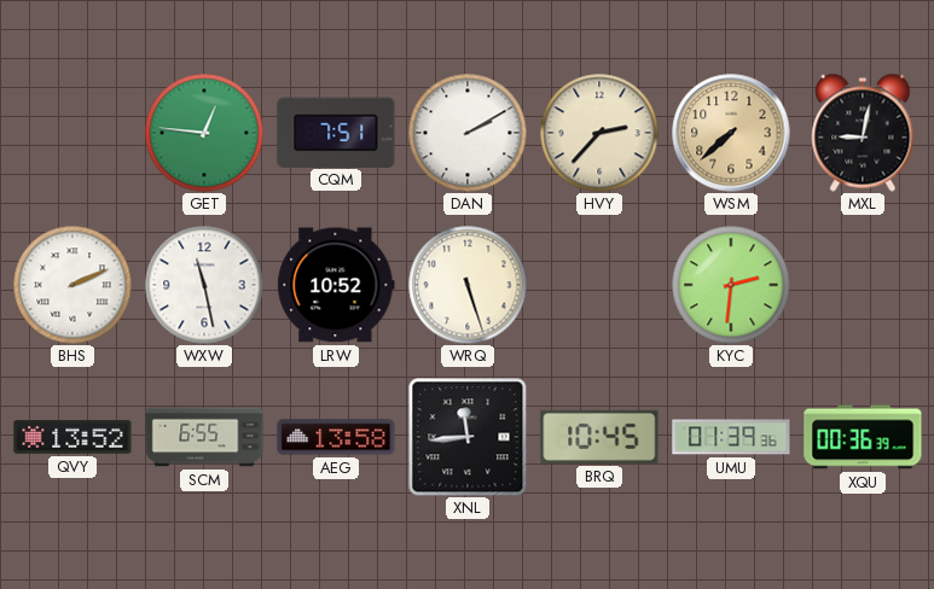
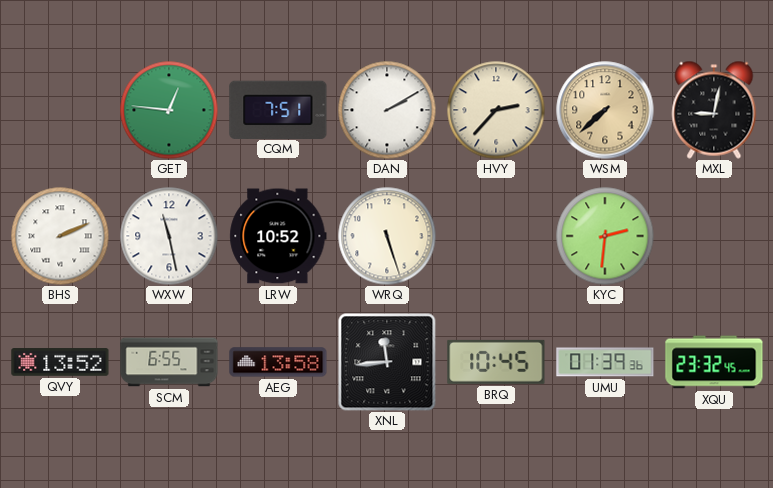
XQU: 00:36 -> 23:32 (714, 362)
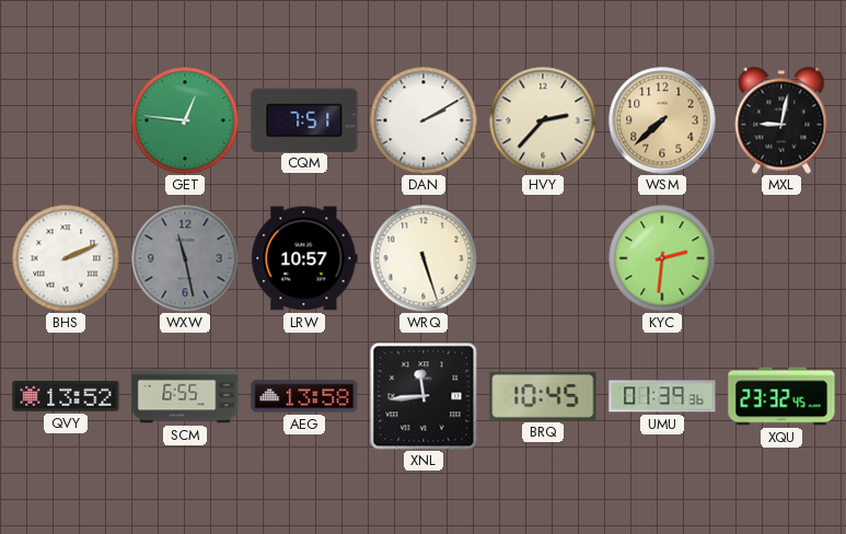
WXW dial: white -> grey (185, 258)
LRW: 10:52 -> 10:57 (304, 258)
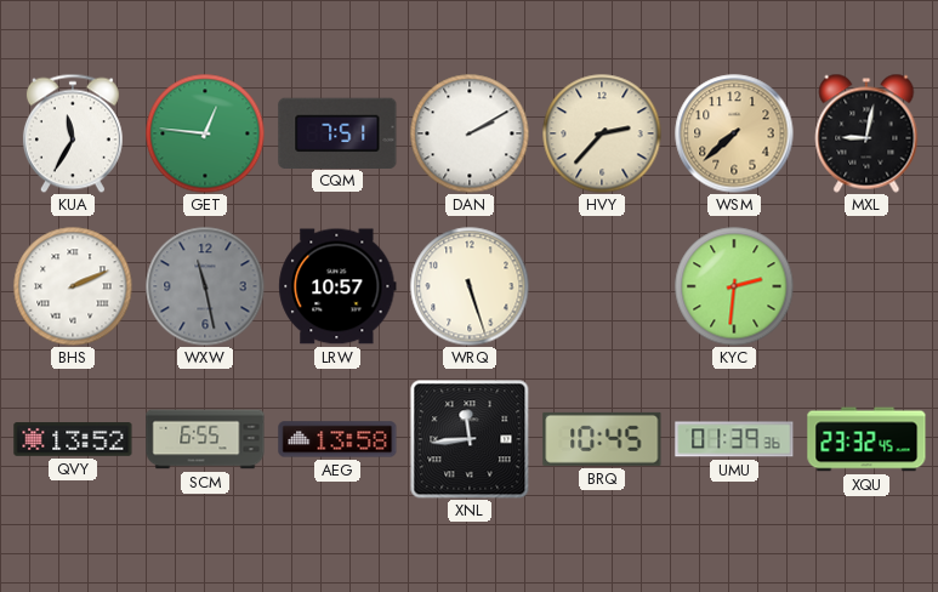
KUA: none -> 11:35 (73, 133)
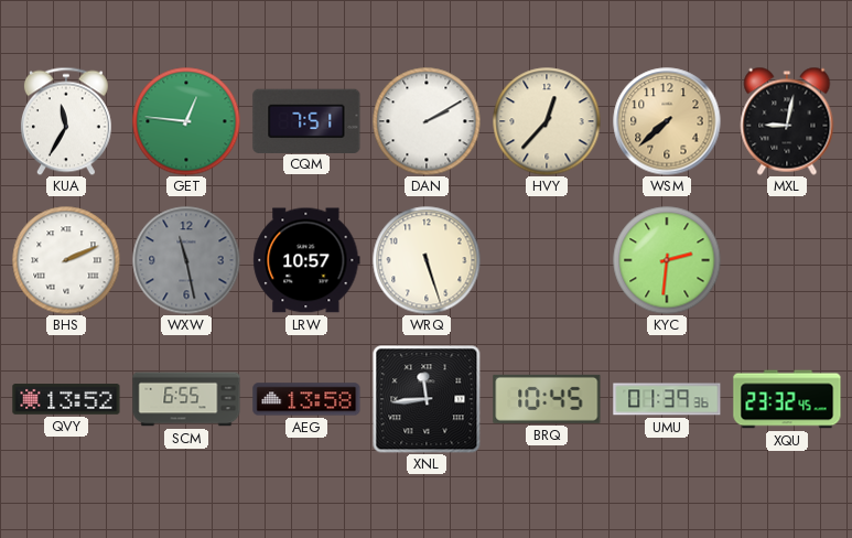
HVY: 2:37 -> 12:37 (547, 121)
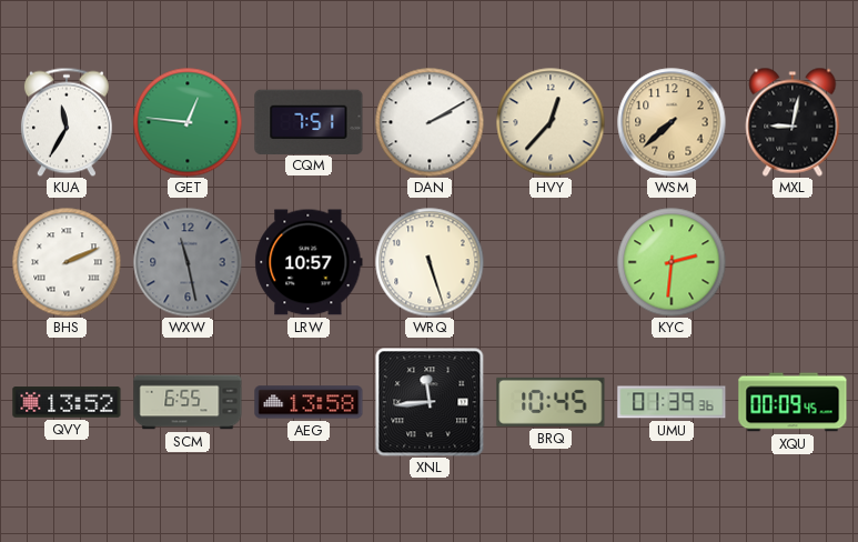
XQU: 23:32 -> 00:09 (793, 402)
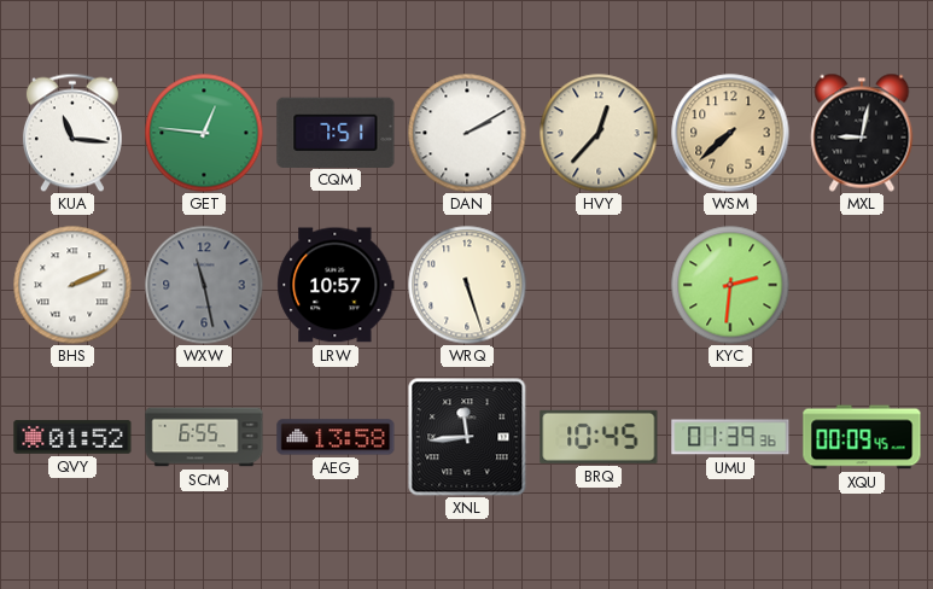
KUA: 11:35 -> 11:16 (72, 133)
QVY: 13:52 -> 01:52 (72, 437)
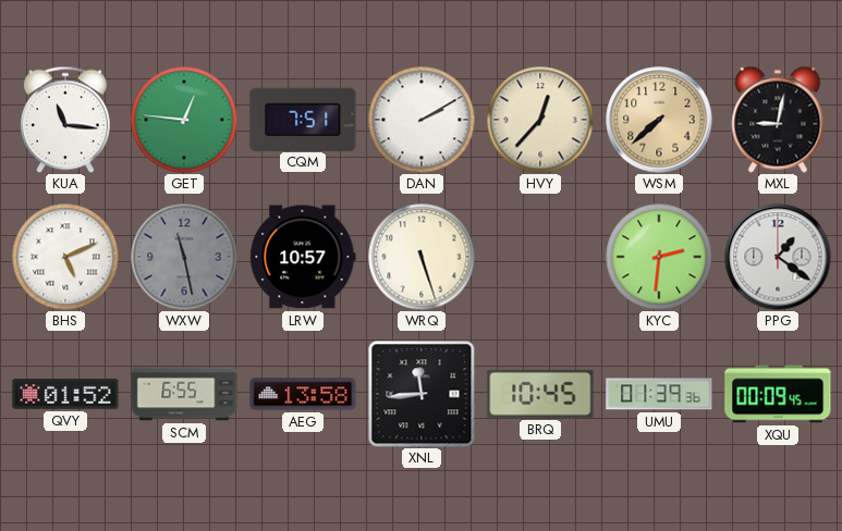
BHS: 2:11 -> 5:11 (65, 257)
PPG: none -> 1:21 (778, 257)
